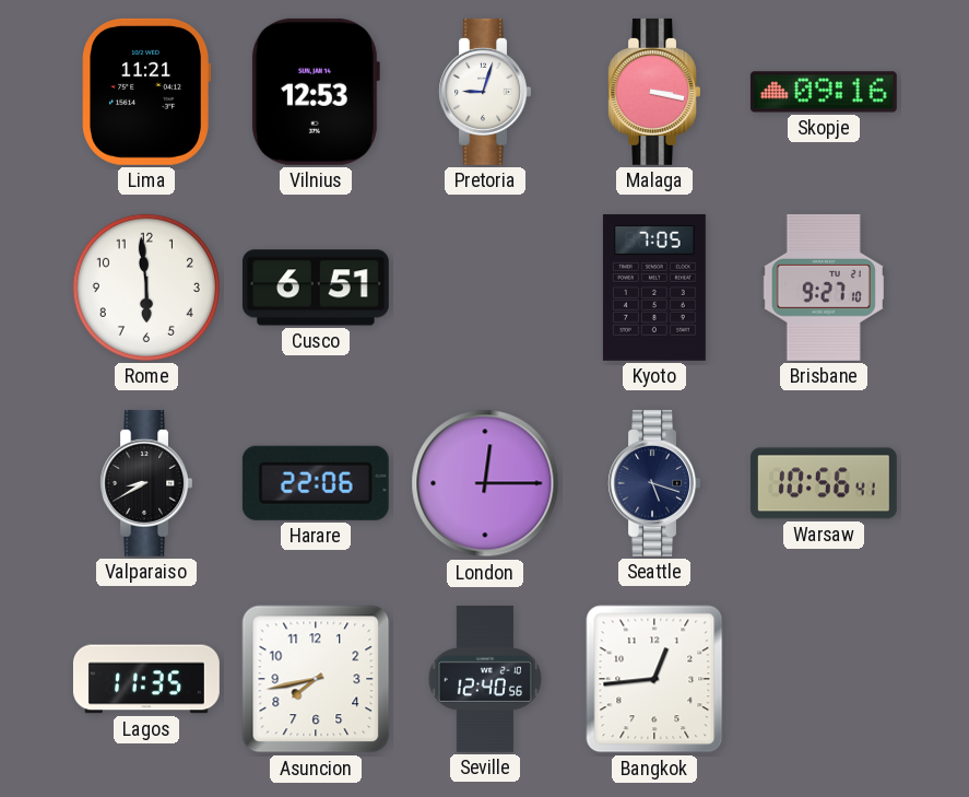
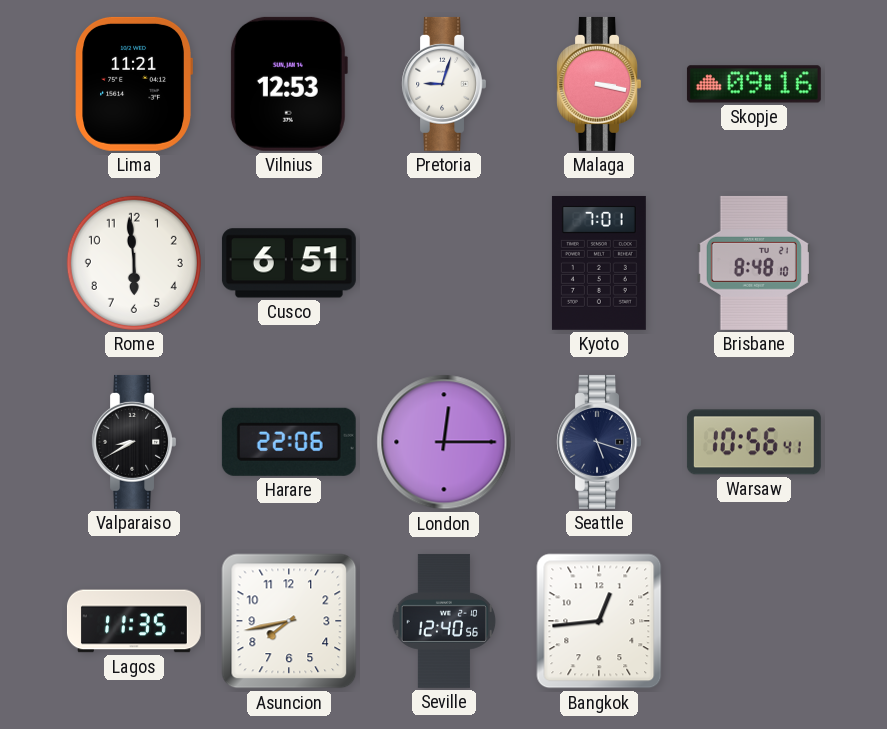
Kyoto: 7:05 -> 7:01 (599, 263)
Brisbane: 9:27 -> 8:48 (754, 263)
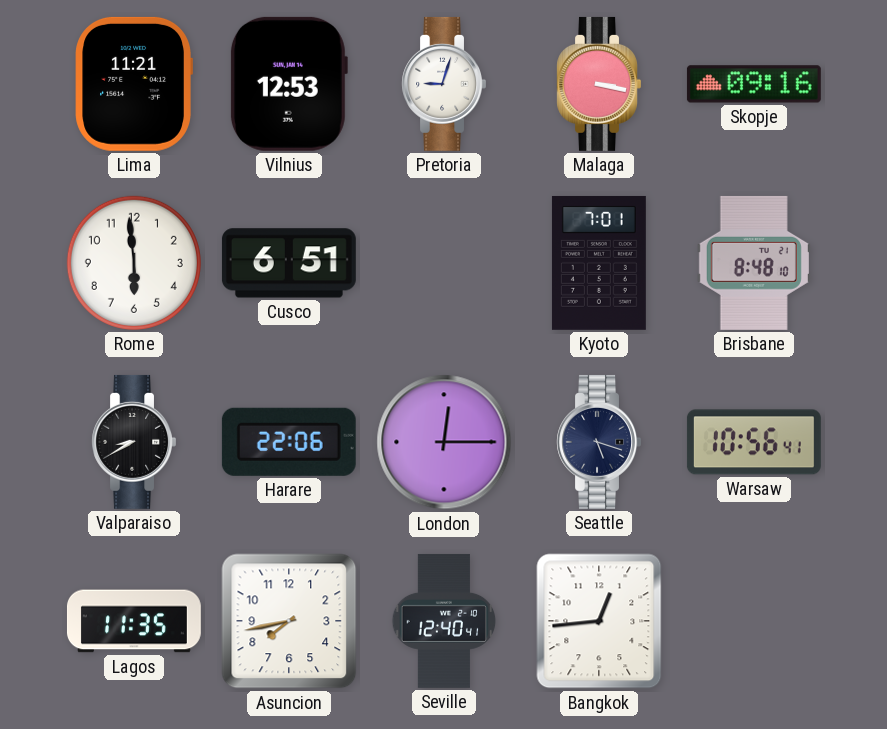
Seville: 12:40:56 -> 12:40:41 (444, 621)
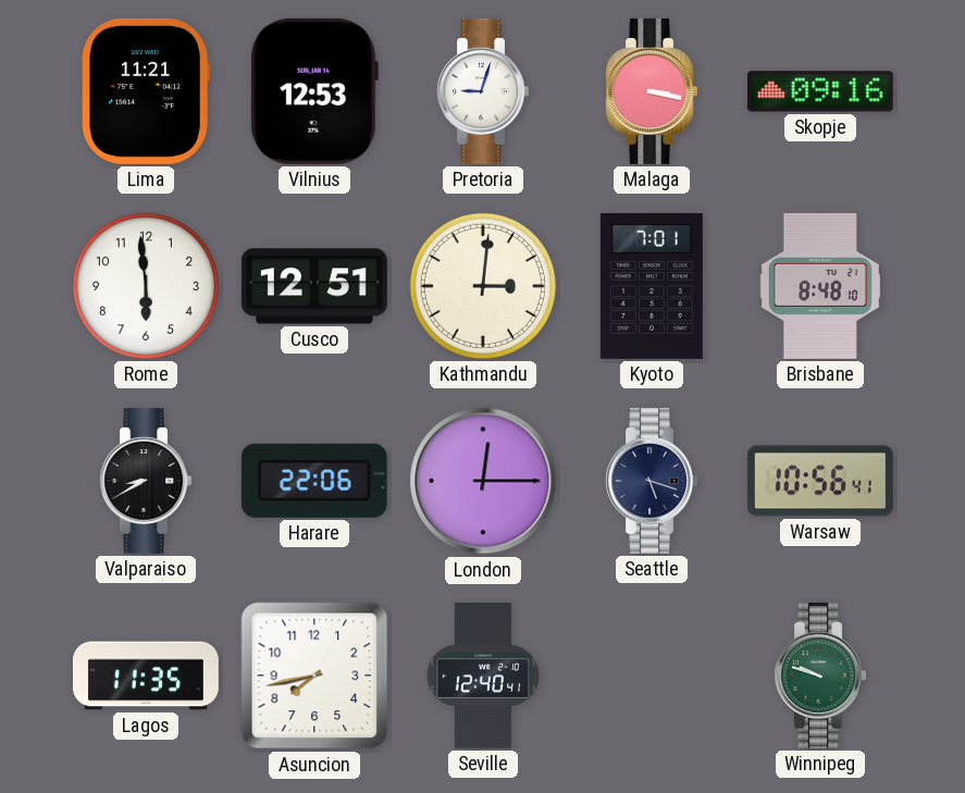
Cusco: 6:51 -> 12:51 (314, 286)
Kathmandu: none -> 3:01 (483, 286)
Bangkok: 12:44 -> none (599, 621)
Winnipeg: none -> 9:48 (819, 676)
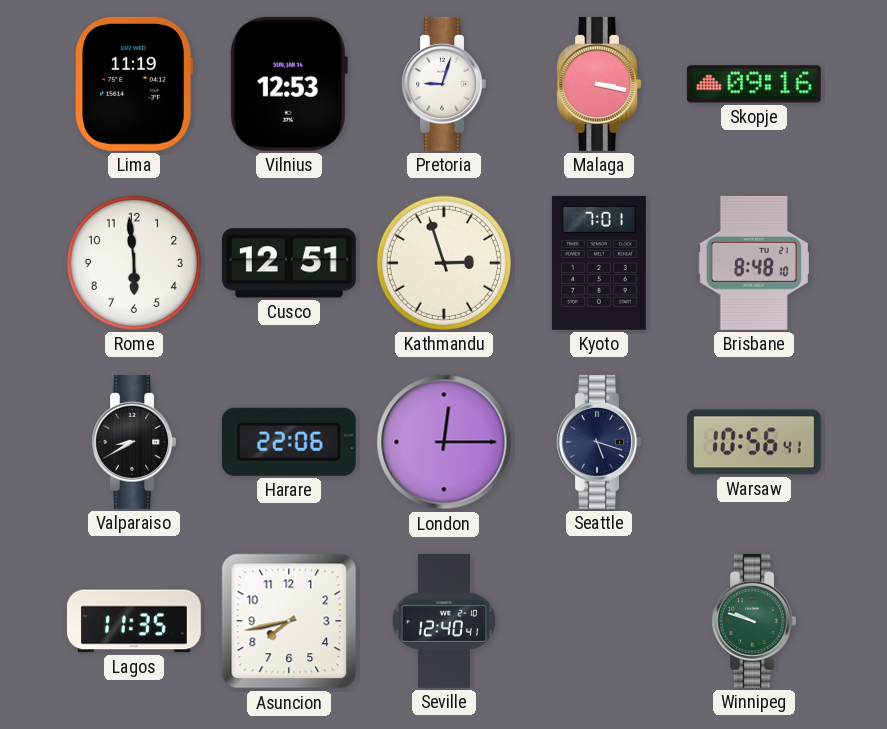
Lima: 11:21 -> 11:19 (134, 84)
Kathmandu: 3:01 -> 2:57 (444, 263)
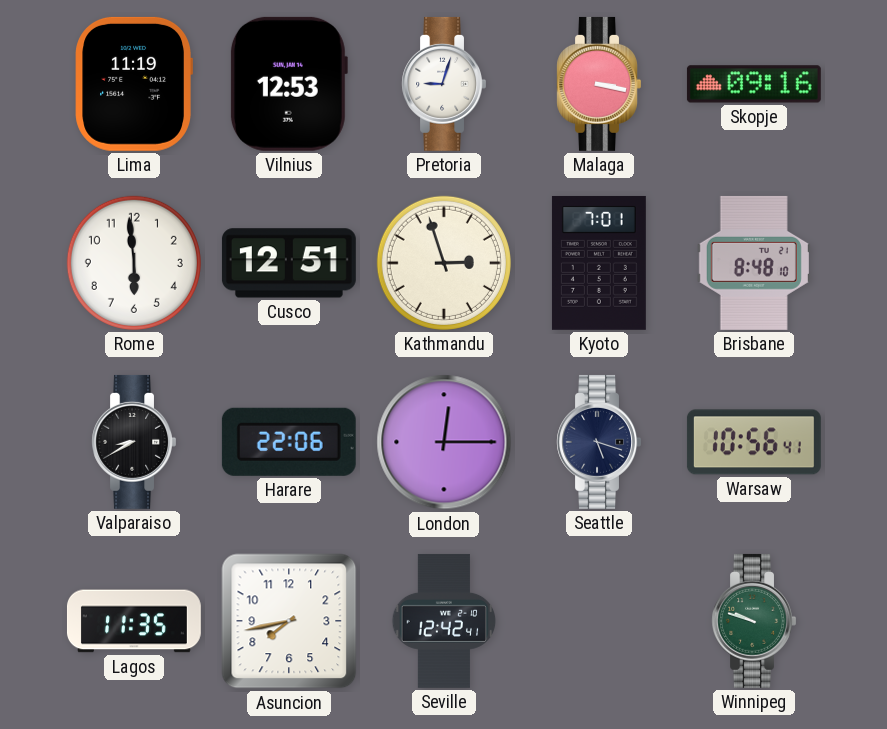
Seville: 12:40 -> 12:42 (444, 621)
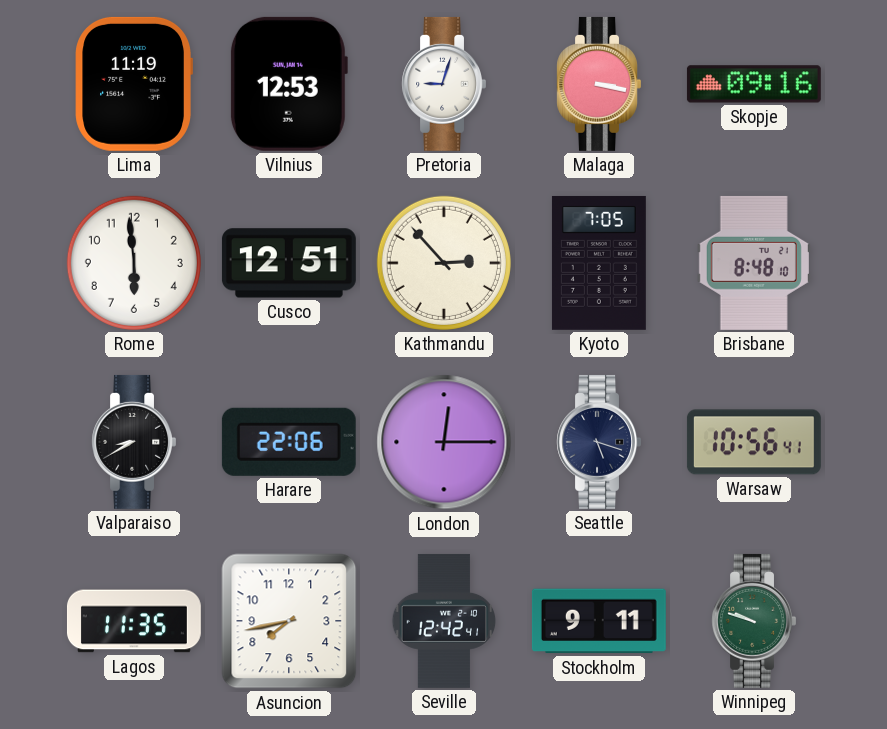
Kathmandu: 2:57 -> 2:53 (444, 263)
Kyoto: 7:01 -> 7:05 (599, 263)
Stockholm: none -> 9:11 (599, 621)
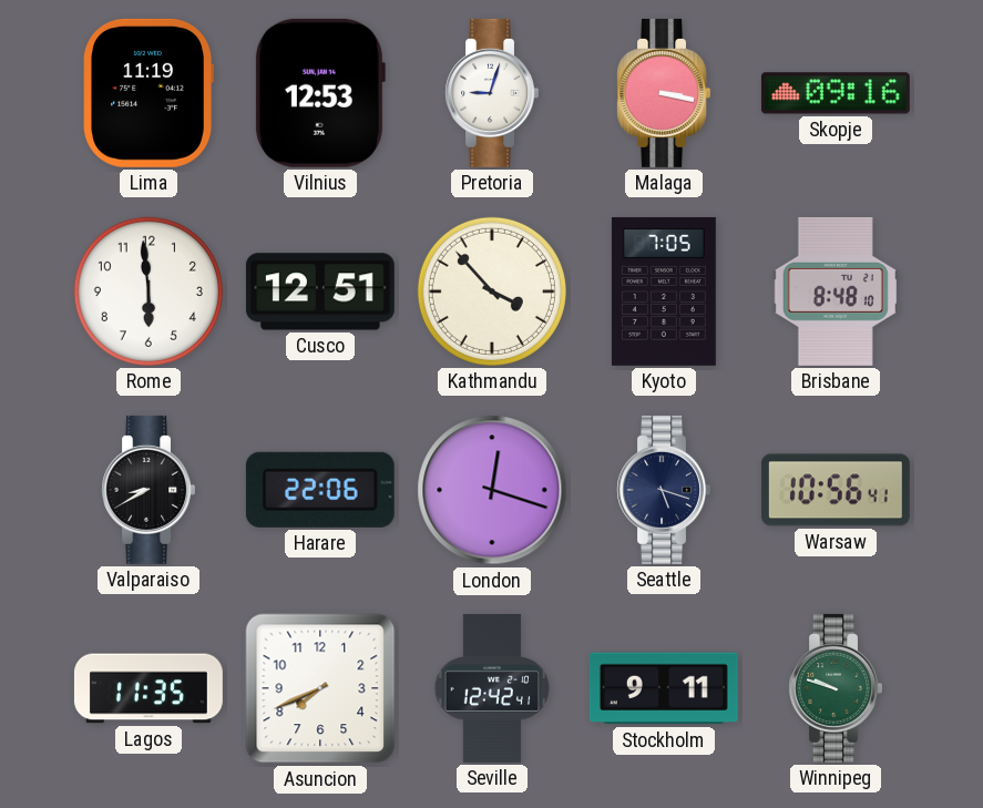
Kathmandu: 2:53 -> 3:53 (492, 292)
London: 12:15 -> 12:18 (492, 490)
Asuncion: 7:43 -> 7:41 (320, 688)
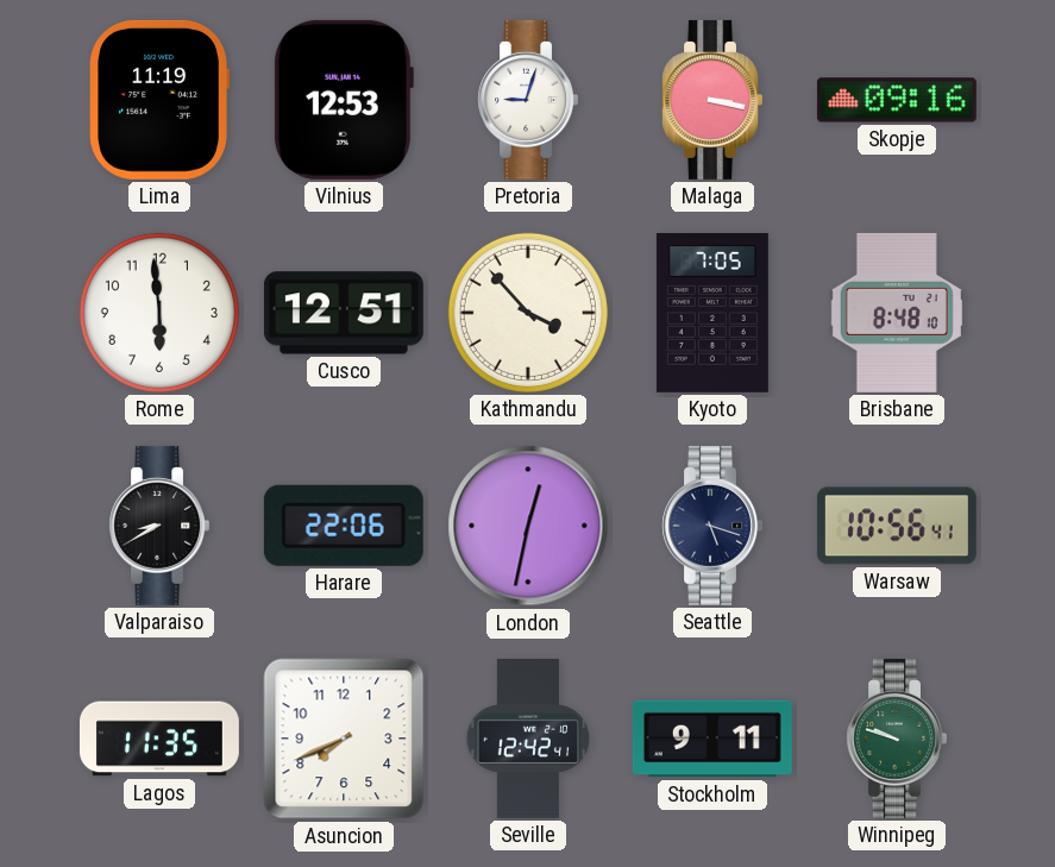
London: 12:18 -> 12:32 (528, 526)
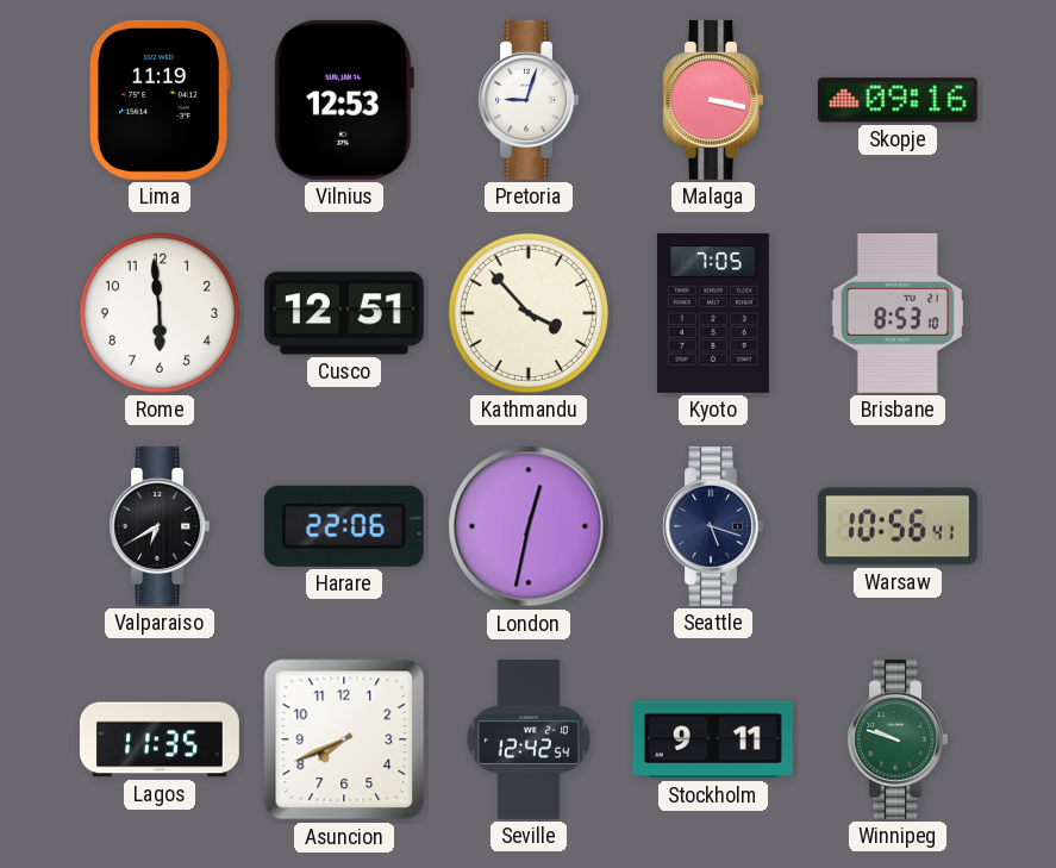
Brisbane: 8:48 -> 8:53 (898, 313)
Valparaiso: 8:40 -> 6:40 (158, 526)
Seville: 12:42:41 -> 12:42:54 (529, 739)
